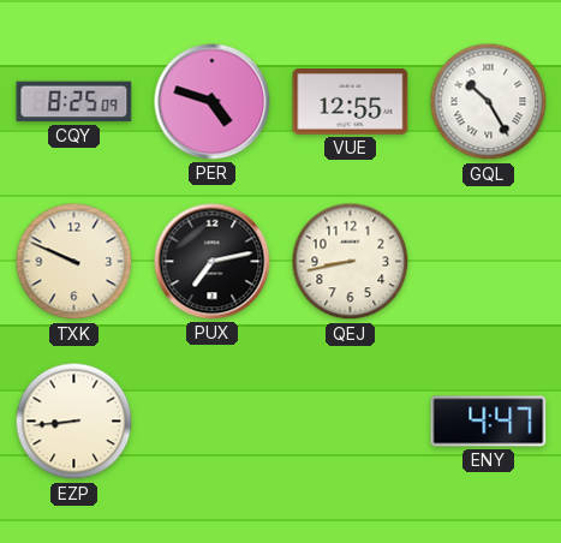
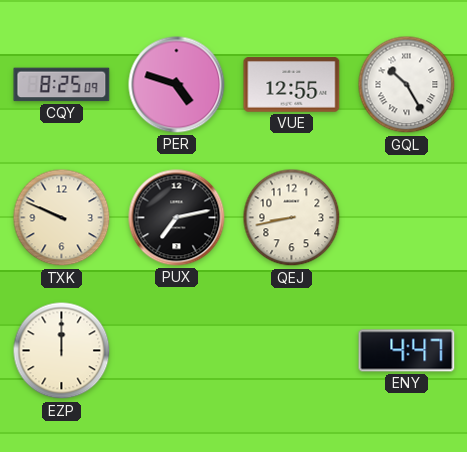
EZP: 8:44 -> 12:00 (62, 351)
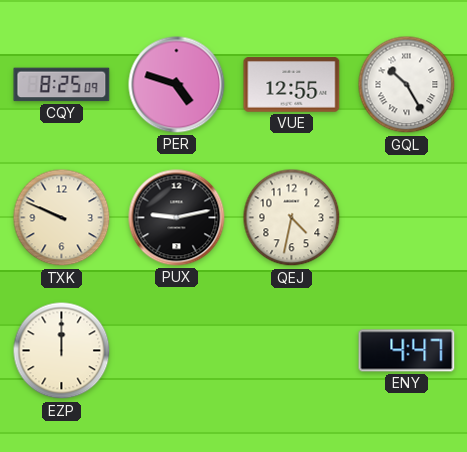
PUX: 7:13 -> 9:13 (177, 218)
QEJ: 8:43 -> 4:32 (292, 218)
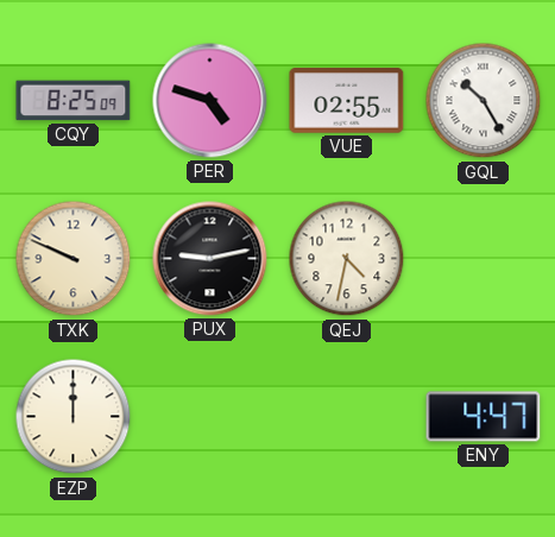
VUE: 12:55 -> 02:55 (347, 101)
